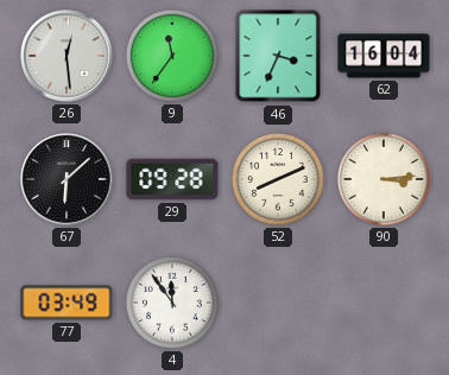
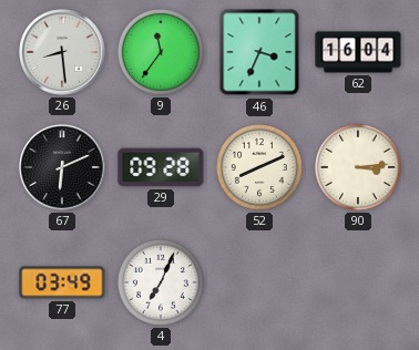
26: 12:29 -> 8:29 (62, 52)
67: 6:08 -> 6:11 (62, 167)
4: 11:54 -> 7:04 (161, 282)
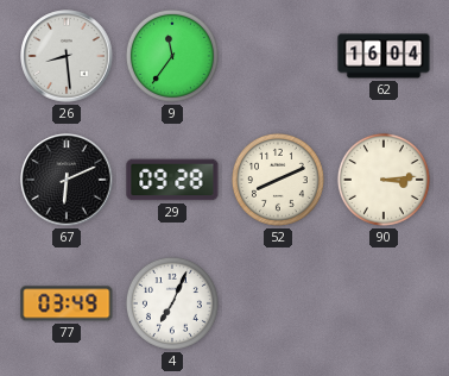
46: 3:34 -> none (259, 52)
